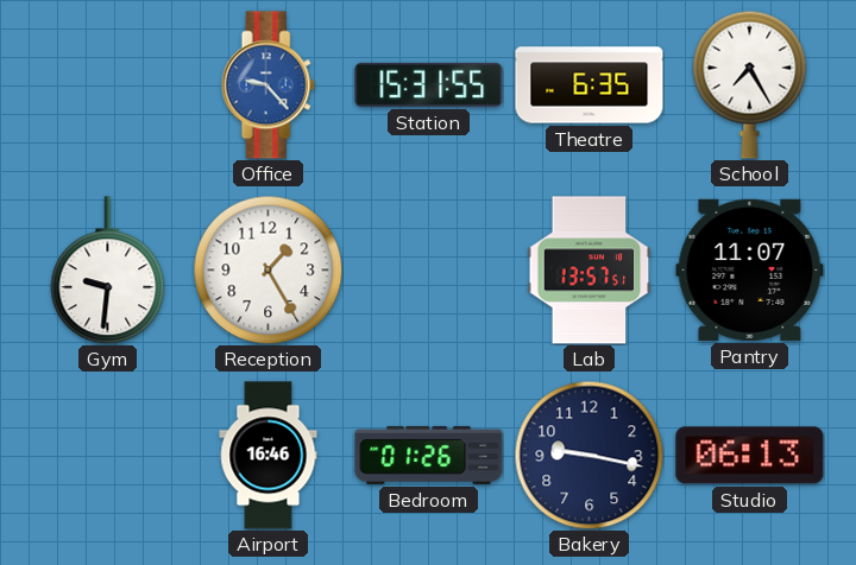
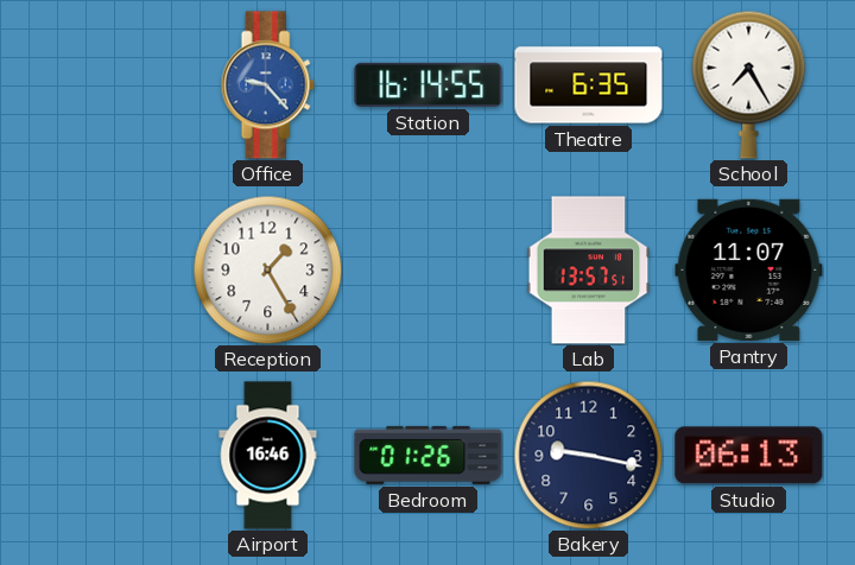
Station: 15:31 -> 16:14 (429, 84)
Gym: 9:31 -> none (108, 271)
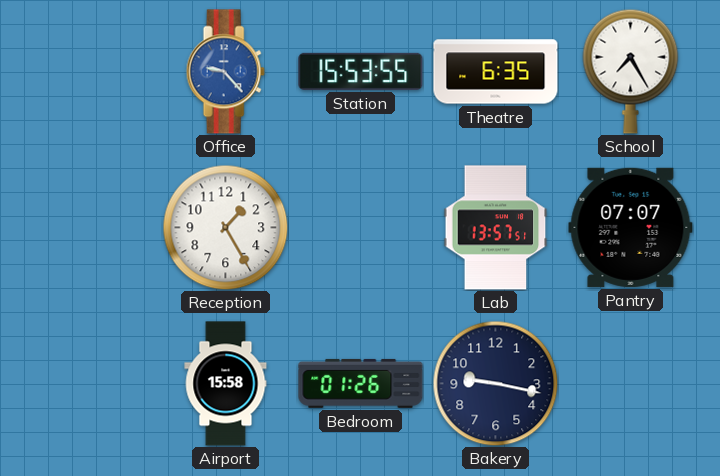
Station: 16:14 -> 15:53 (361, 71)
Pantry: 11:07 -> 07:07 (631, 227)
Airport: 16:46 -> 15:58 (226, 384)
Studio: 06:13 -> none (749, 456)
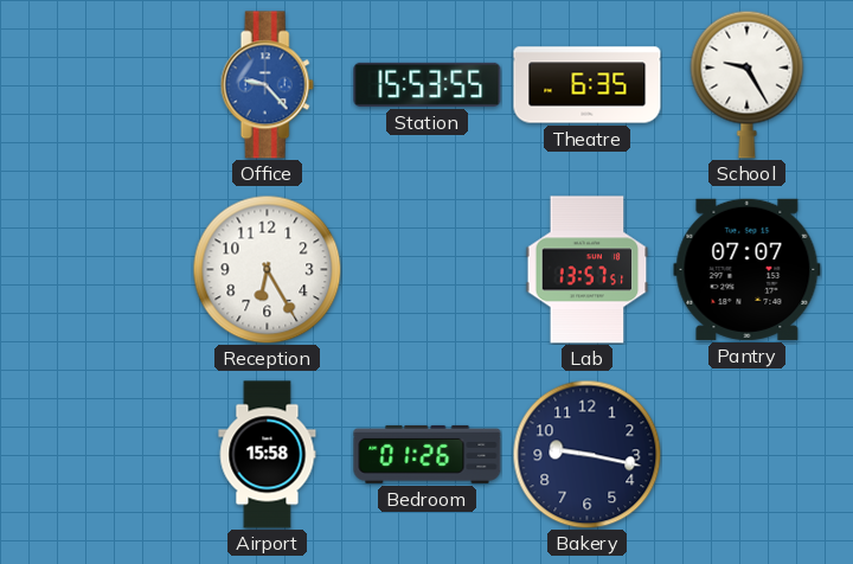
School: 7:25 -> 9:25 (748, 84)
Reception: 1:25 -> 6:25 (267, 269)
